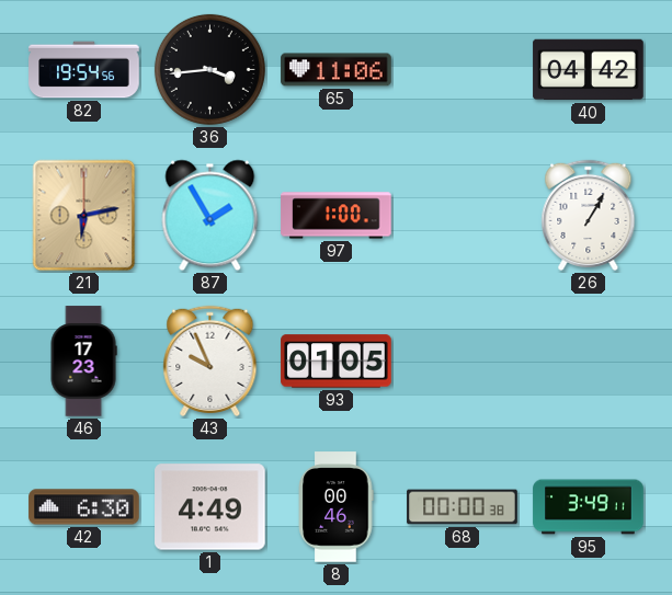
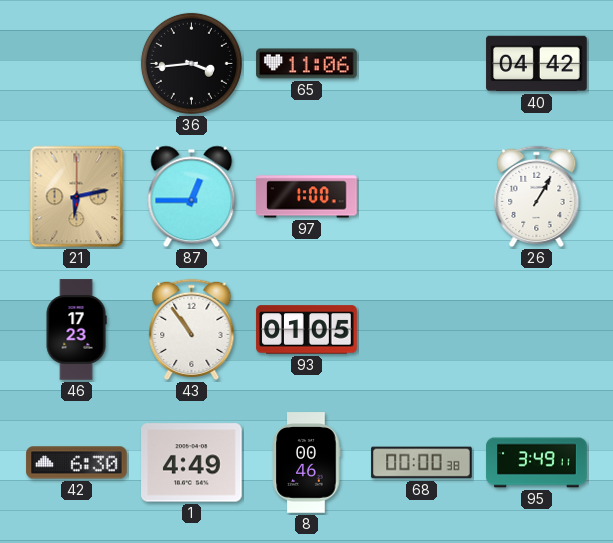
82: 19:54 -> none (84, 70)
87: 1:55 -> 12:45 (192, 197)
43: 9:56 -> 10:54 (192, 329)
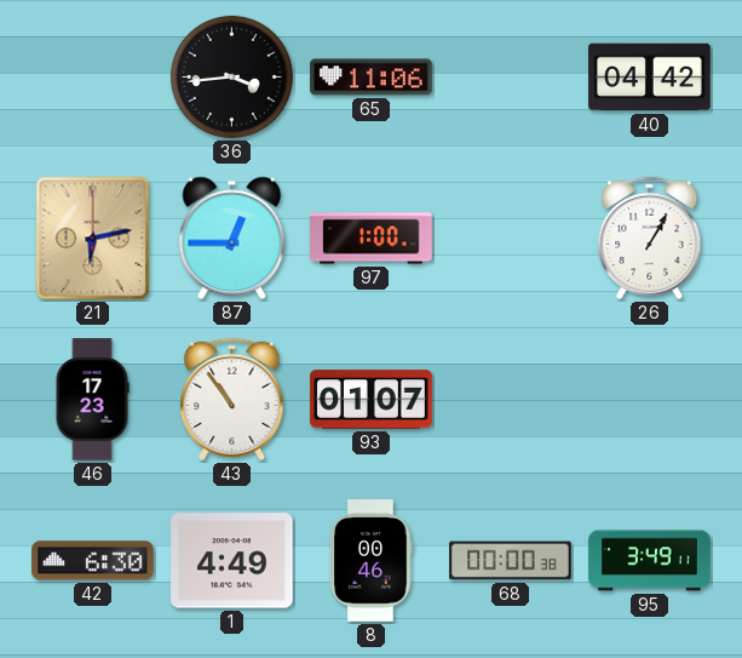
93: 01:05 -> 01:07 (372, 400)
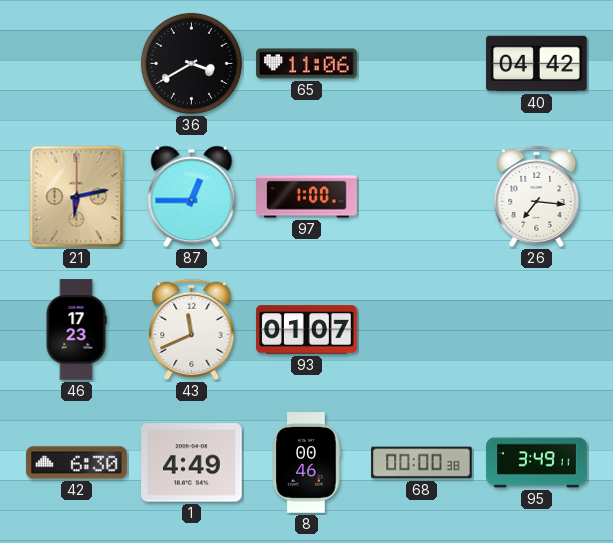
36: 3:44 -> 3:40 (191, 63)
26: 1:05 -> 7:16 (537, 196)
43: 10:54 -> 11:41 (192, 329)
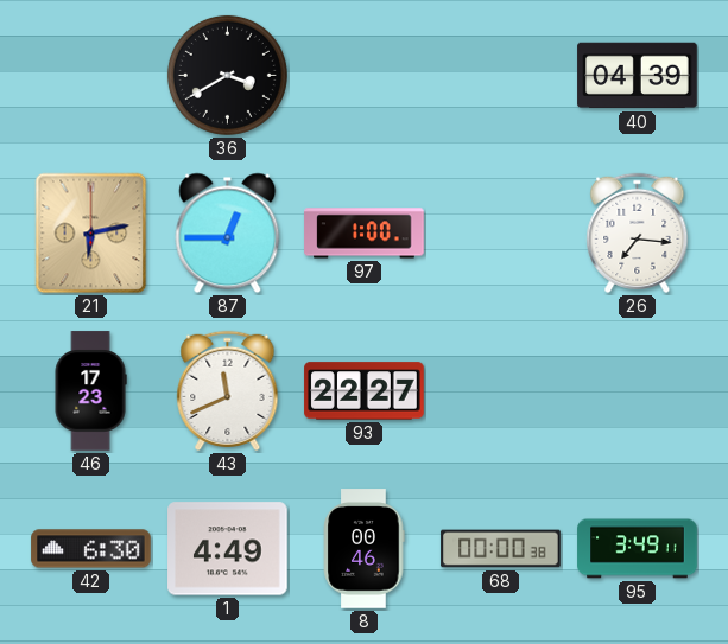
65: 11:06 -> none (307, 64)
40: 04:42 -> 04:39 (638, 76)
93: 01:07 -> 22:27 (365, 391)
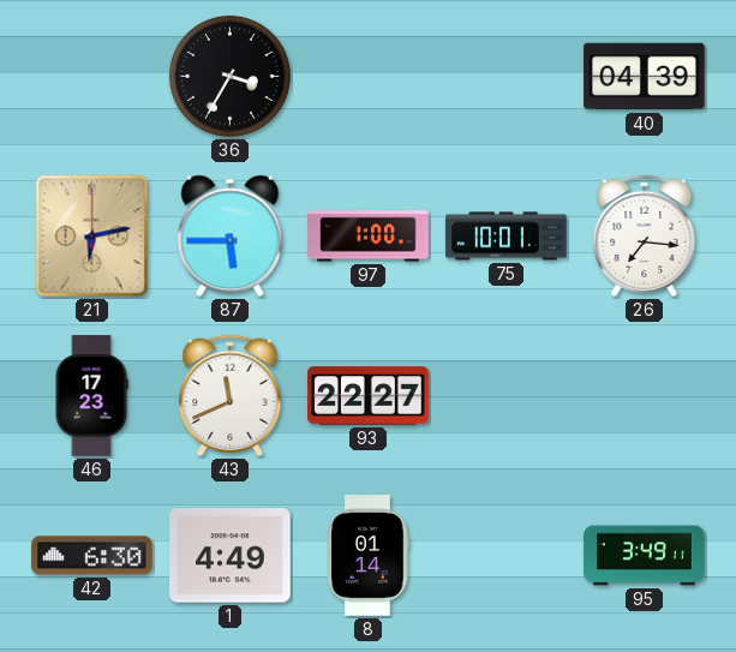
36: 3:40 -> 3:35 (229, 76)
87: 12:45 -> 5:45 (231, 237)
75: none -> 10:01 (507, 237)
8: 00:46 -> 01:14 (367, 556)
68: 00:00 -> none (501, 549)
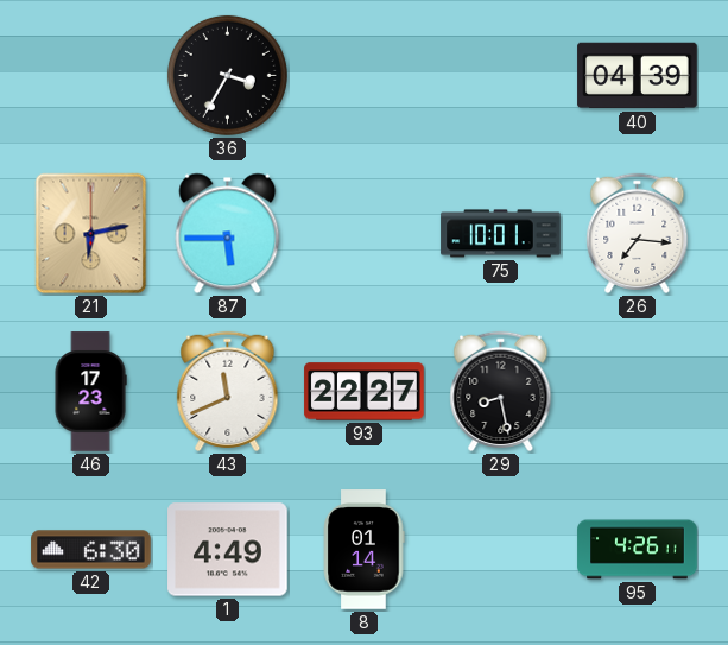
97: 1:00 -> none (369, 237)
29: none -> 8:28 (501, 391)
95: 3:49 -> 4:26 (638, 550)
